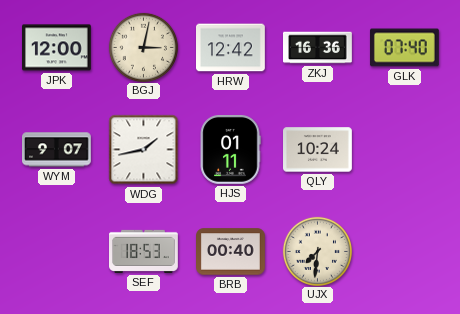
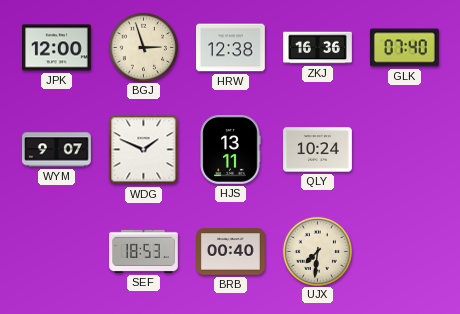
BGJ: 3:02 -> 2:57 (143, 47)
HRW: 12:42 -> 12:38 (231, 48)
WDG: 1:43 -> 1:49 (144, 150)
HJS: 01:11 -> 13:11 (230, 150)
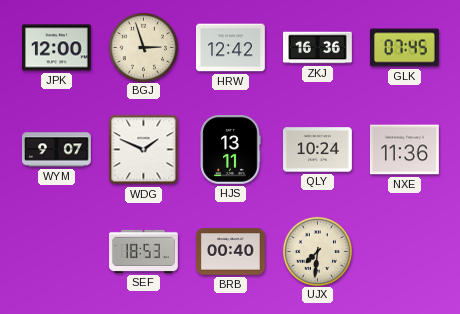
HRW: 12:38 -> 12:42 (231, 48)
GLK: 07:40 -> 07:45 (404, 48)
NXE: none -> 11:36 (405, 150)
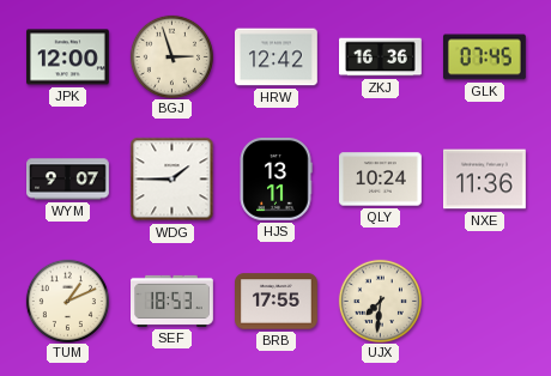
WDG: 1:49 -> 1:45 (172, 180)
TUM: none -> 1:11 (67, 301)
BRB: 00:40 -> 17:55 (277, 302)
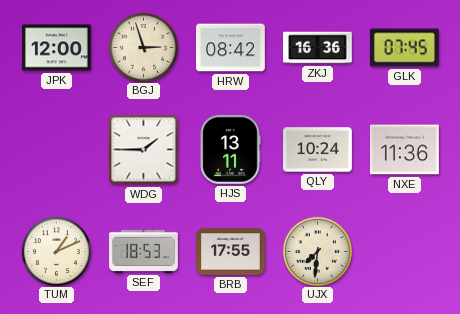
HRW: 12:42 -> 08:42 (231, 48)
WYM: 9:07 -> none (68, 180)
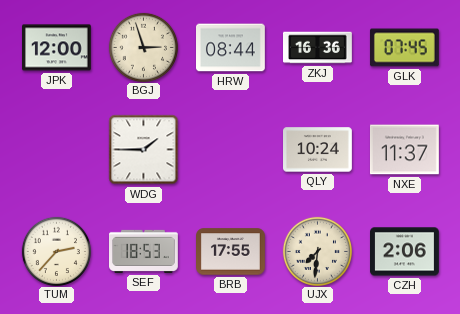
HRW: 08:42 -> 08:44 (231, 48)
HJS: 13:11 -> none (230, 150)
NXE: 11:36 -> 11:37 (405, 150)
TUM: 1:11 -> 2:37 (56, 251)
CZH: none -> 2:06 (405, 252)
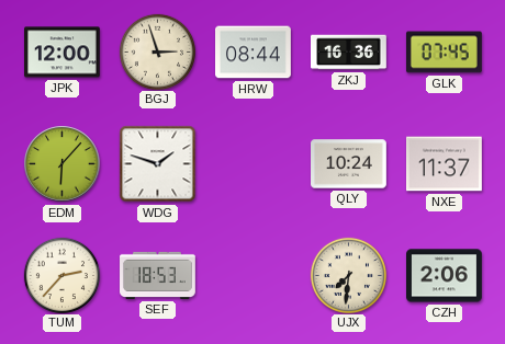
EDM: none -> 6:07 (63, 164)
WDG: 1:45 -> 1:48 (158, 164)
BRB: 17:55 -> none (231, 252)
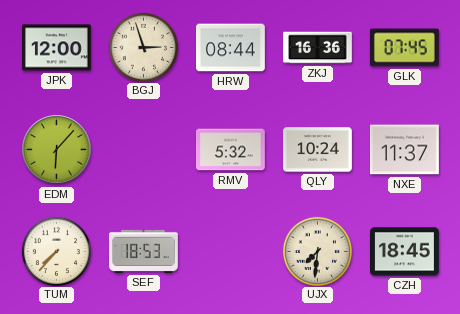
WDG: 1:48 -> none (158, 164)
RMV: none -> 5:32 (231, 150)
TUM: 2:37 -> 7:37 (56, 251)
CZH: 2:06 -> 18:45 (405, 252)
